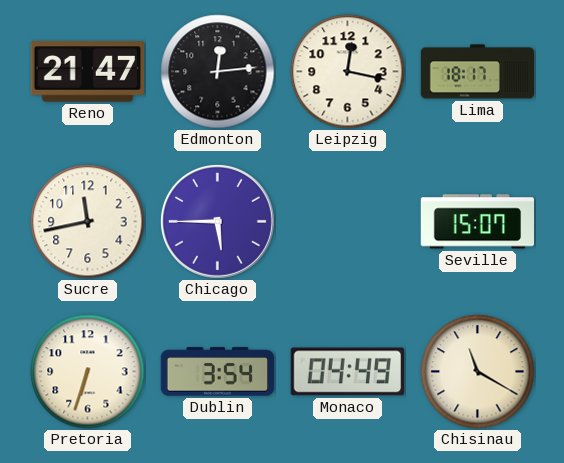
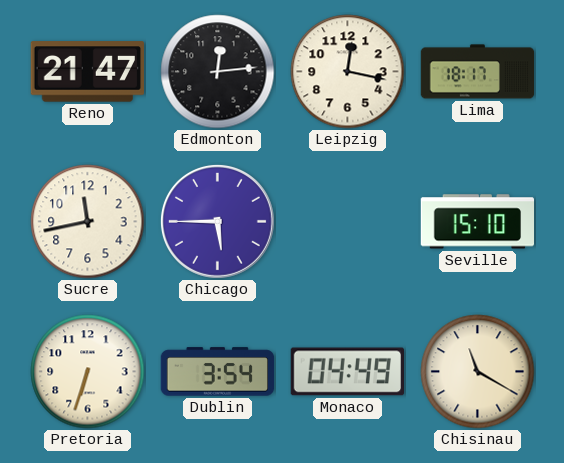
Seville: 15:07 -> 15:10 (478, 222)
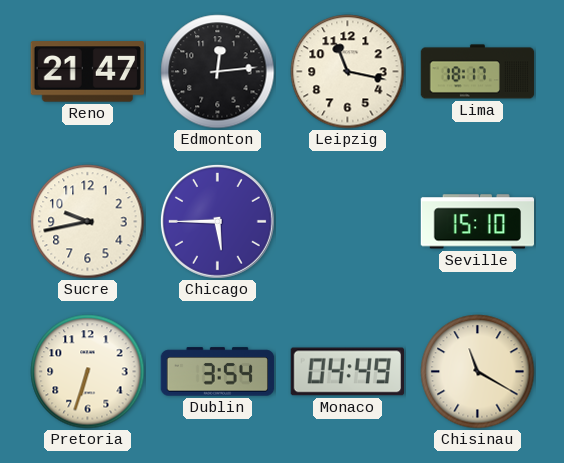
Leipzig: 12:17 -> 11:17 (348, 72)
Sucre: 11:43 -> 9:43 (88, 222)
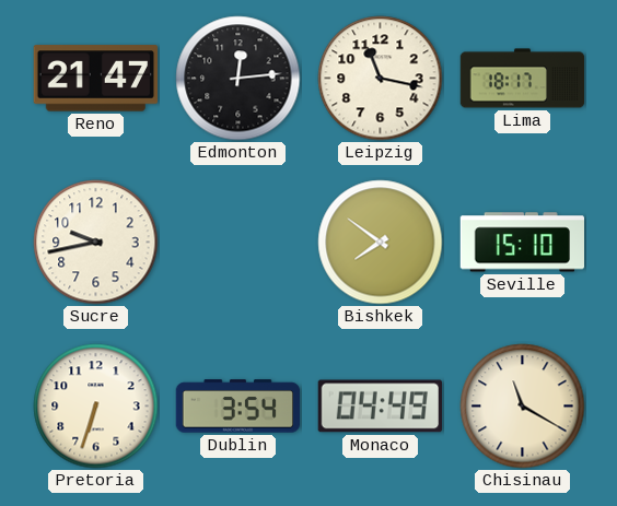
Chicago: 5:45 -> none (217, 221)
Bishkek: none -> 7:51 (381, 243)
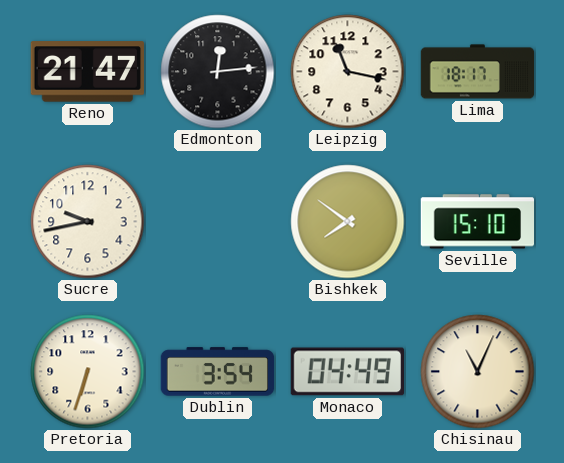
Chisinau: 11:20 -> 11:04 (478, 372)
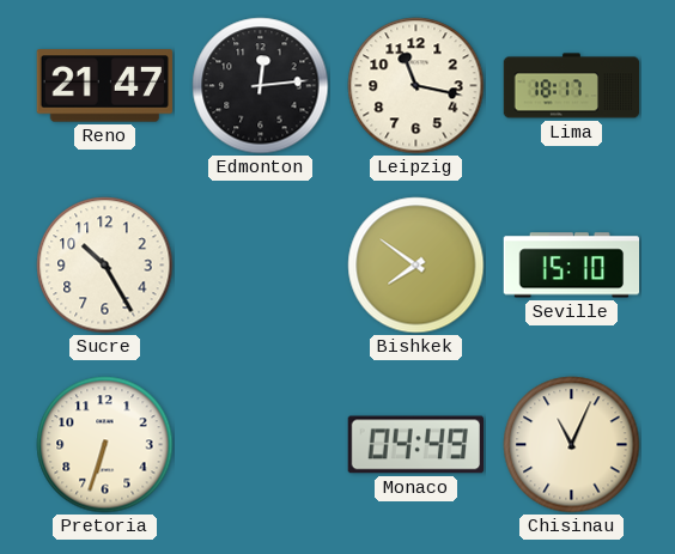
Sucre: 9:43 -> 10:25 (105, 266)
Dublin: 3:54 -> none (218, 372)
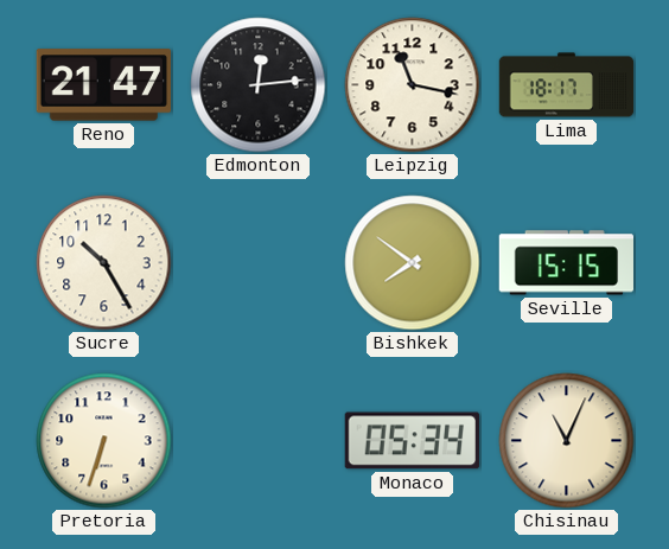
Seville: 15:10 -> 15:15 (567, 263)
Monaco: 04:49 -> 05:34 (412, 441)
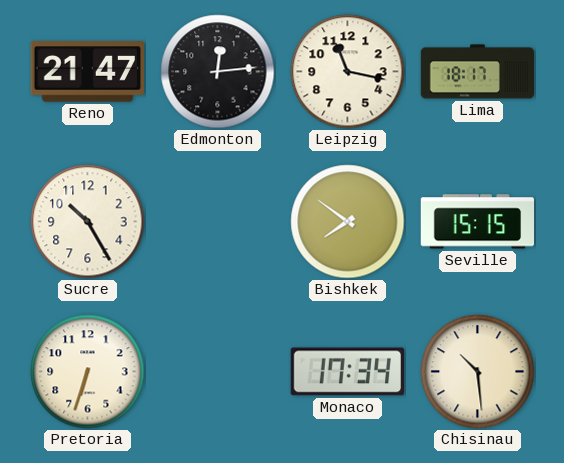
Monaco: 05:34 -> 17:34 (347, 372)
Chisinau: 11:04 -> 10:29 (478, 372)
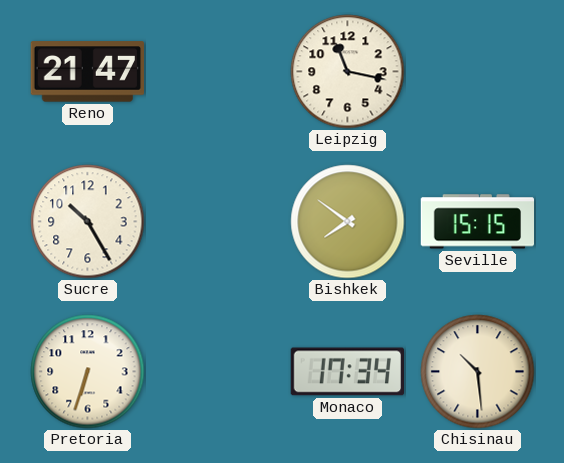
Edmonton: 12:14 -> none (218, 72)
Lima: 18:17 -> none (478, 72)
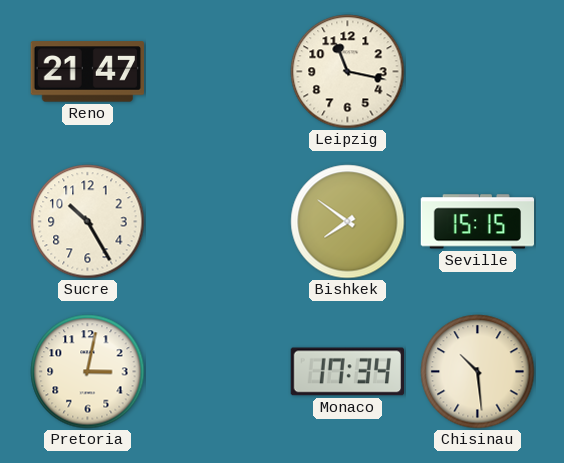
Pretoria: 6:33 -> 3:02 (88, 372)
